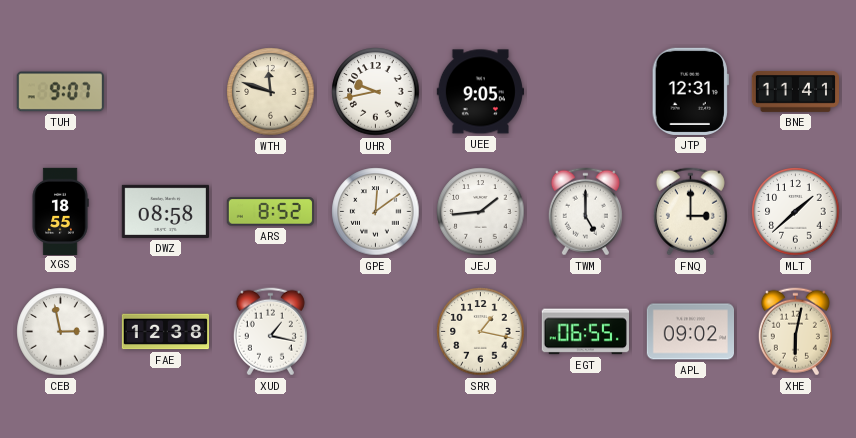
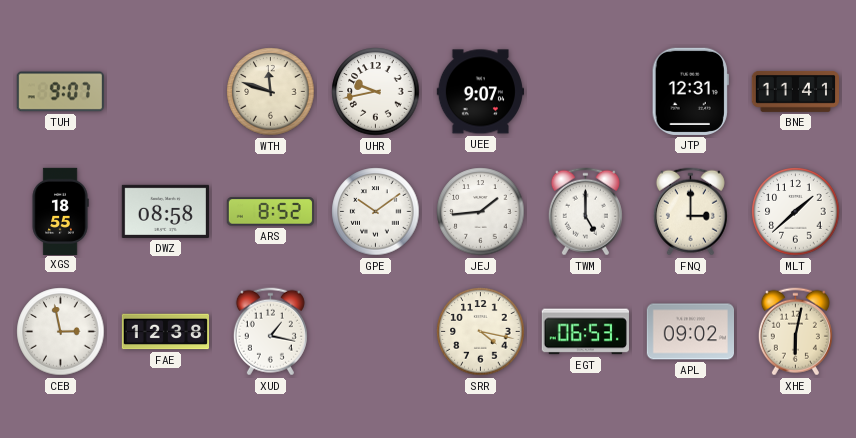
UEE: 9:05 -> 9:07 (480, 92)
GPE: 12:09 -> 10:09 (376, 212)
SRR: 1:17 -> 4:17 (481, 332)
EGT: 06:55 -> 06:53 (585, 332)
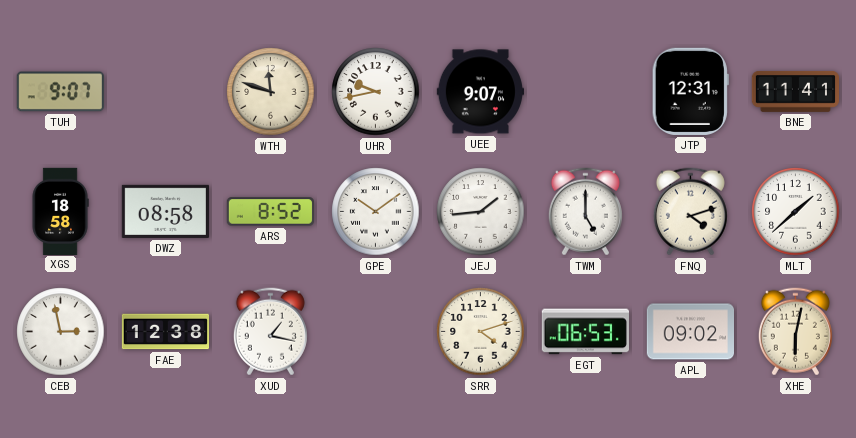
XGS: 18:55 -> 18:58 (60, 211)
FNQ: 3:00 -> 4:12 (690, 212)
SRR: 4:17 -> 4:12 (481, 332)
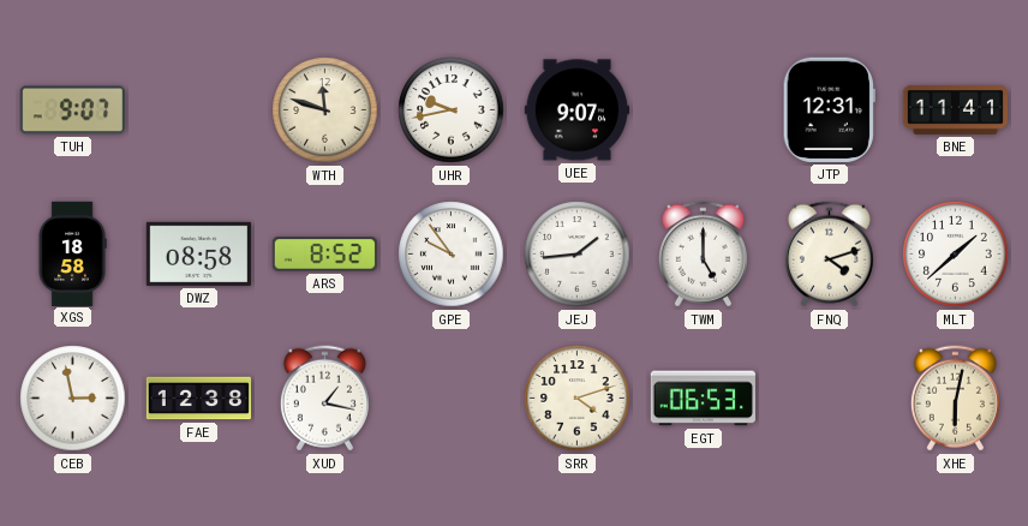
GPE: 10:09 -> 9:54 (452, 255)
APL: 09:02 -> none (690, 332)
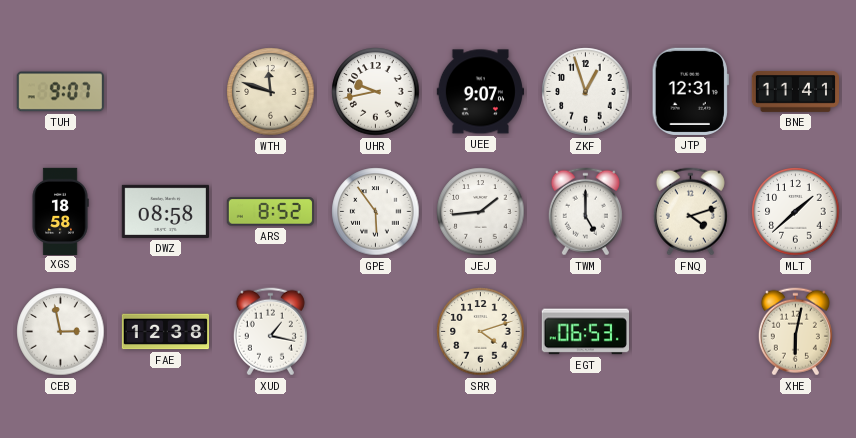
ZKF: none -> 12:57 (586, 92)
GPE: 9:54 -> 5:54 (376, 212)
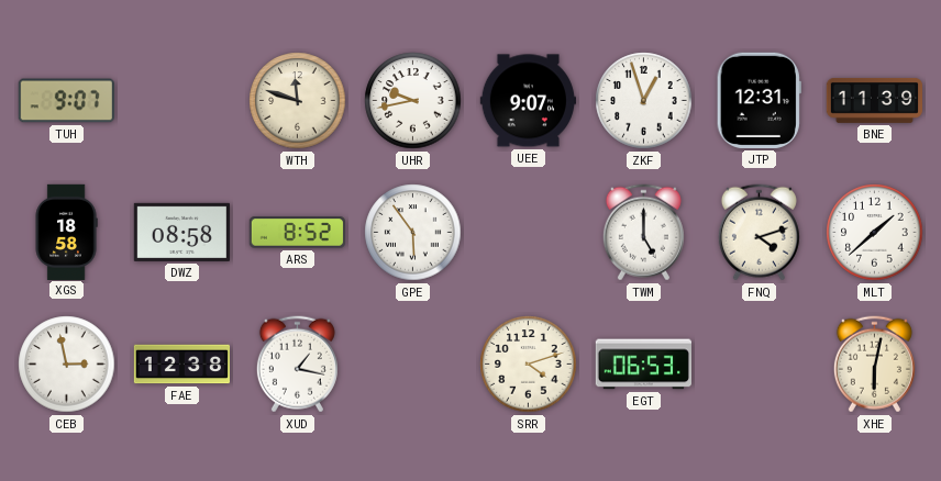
BNE: 11:41 -> 11:39 (874, 100)
JEJ: 1:44 -> none (481, 212)
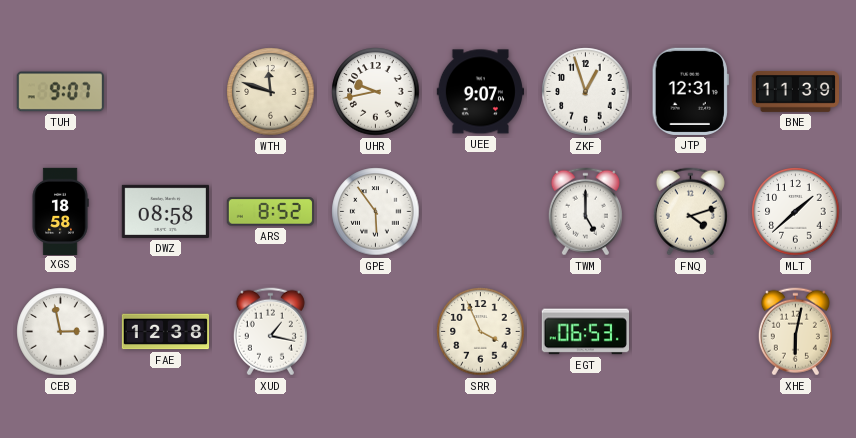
SRR: 4:12 -> 3:56 (481, 332)
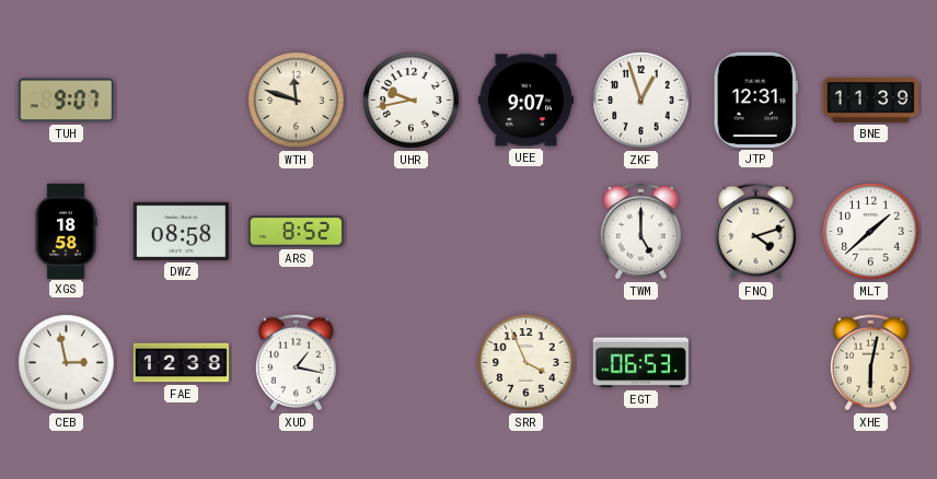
GPE: 5:54 -> none (376, 212)
